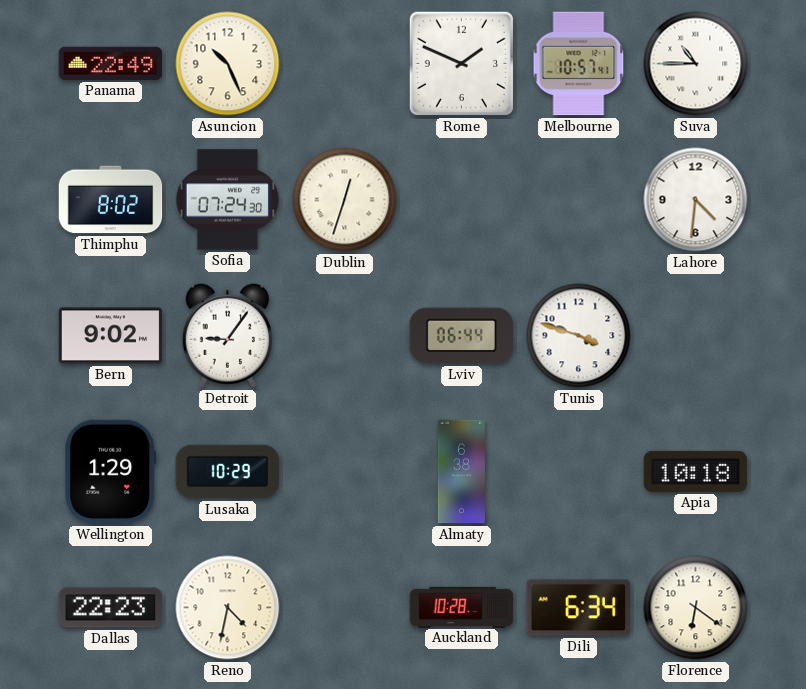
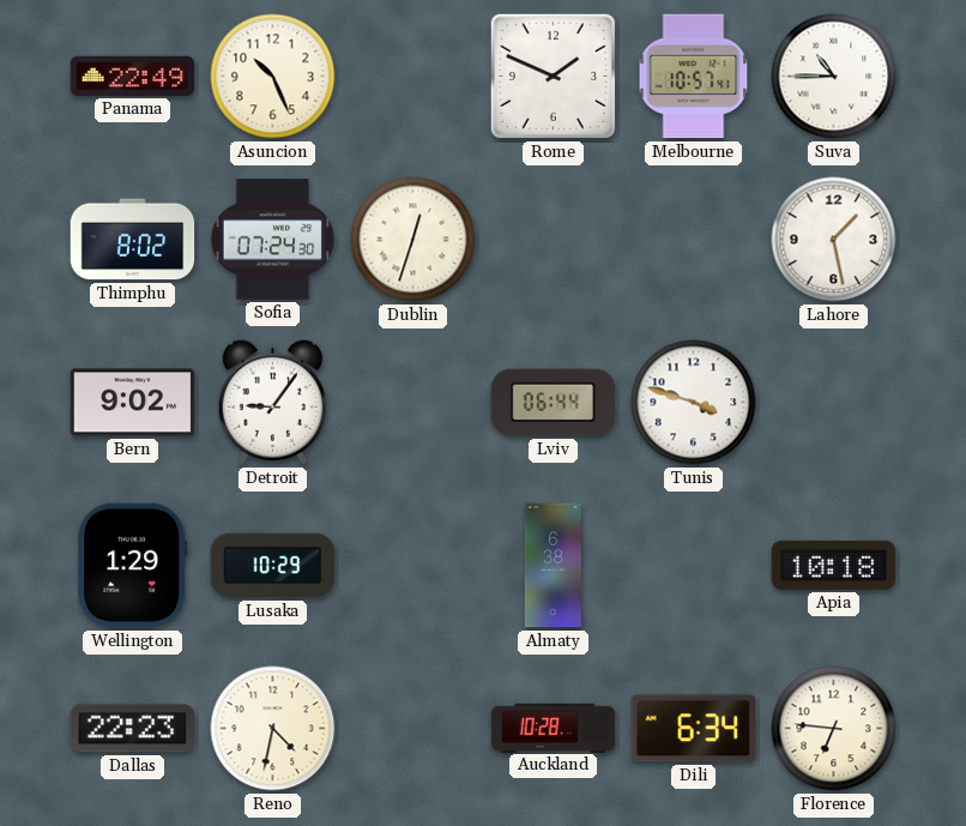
Lahore: 4:31 -> 1:28 (834, 240)
Florence: 6:21 -> 6:46 (834, 729)
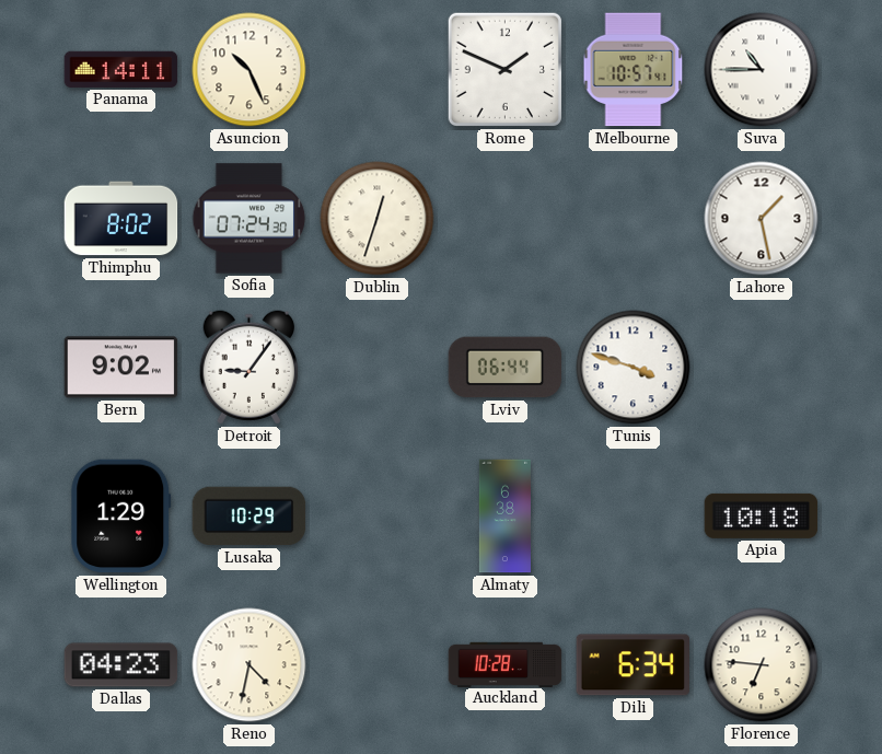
Panama: 22:49 -> 14:11 (121, 69)
Dallas: 22:23 -> 04:23 (121, 665)
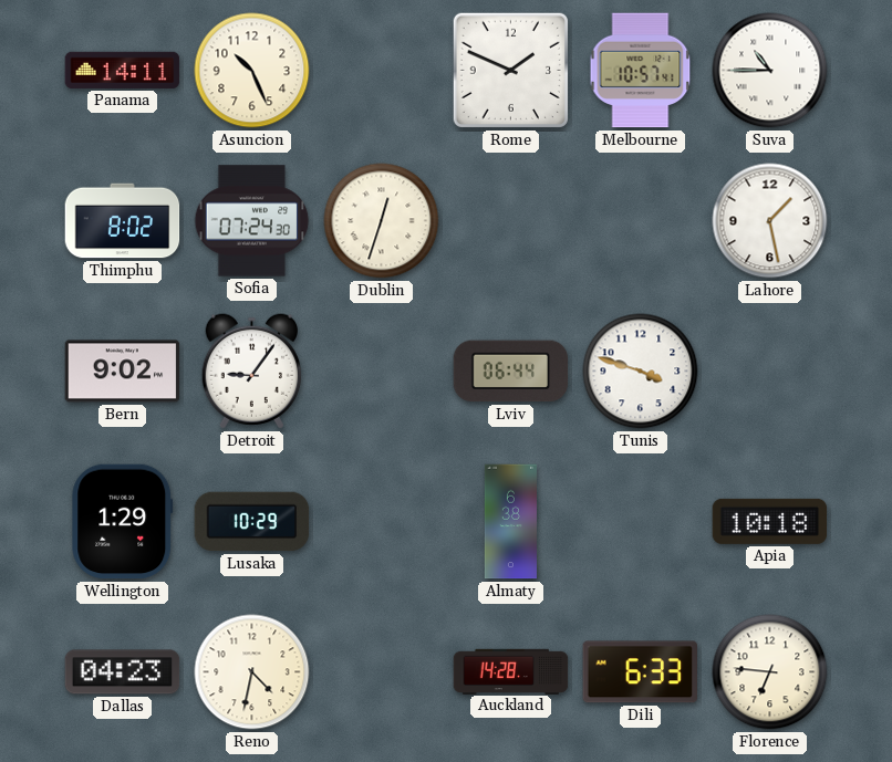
Auckland: 10:28 -> 14:28 (511, 671)
Dili: 6:34 -> 6:33 (640, 672)
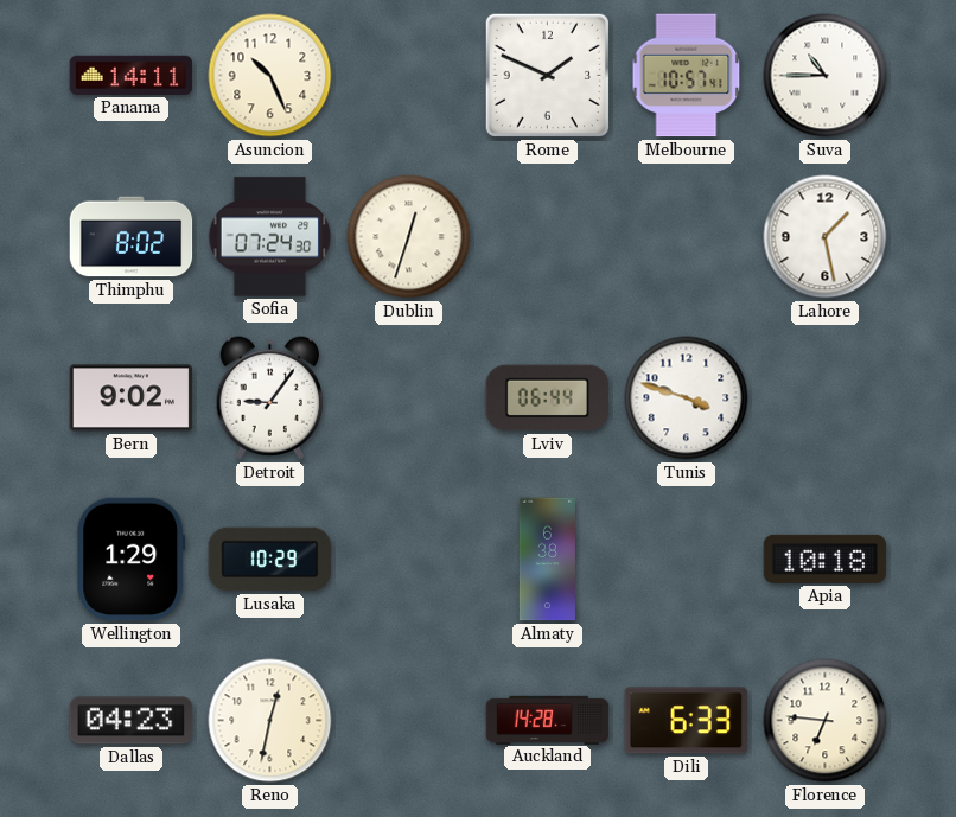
Reno: 4:32 -> 12:32 (270, 721)
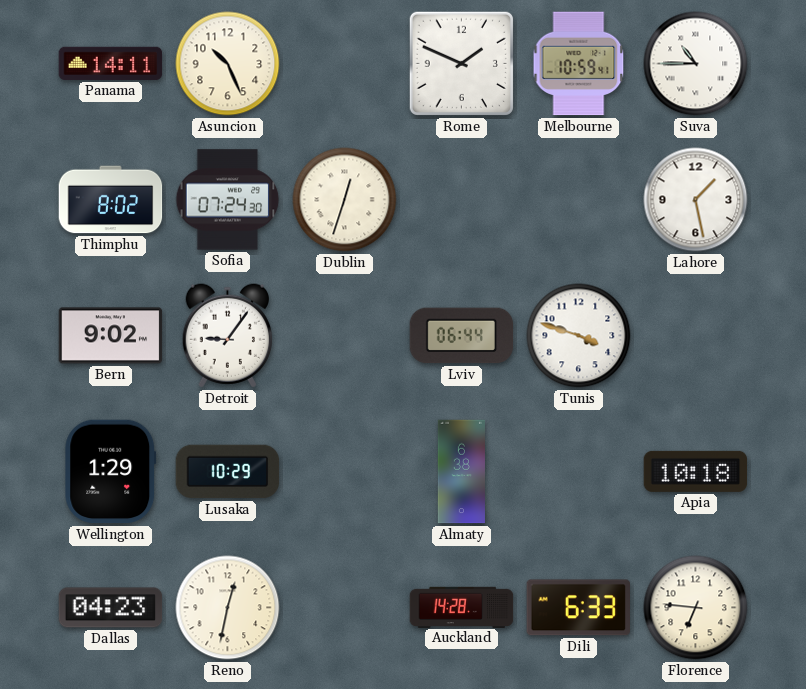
Melbourne: 10:57 -> 10:59 (579, 64)
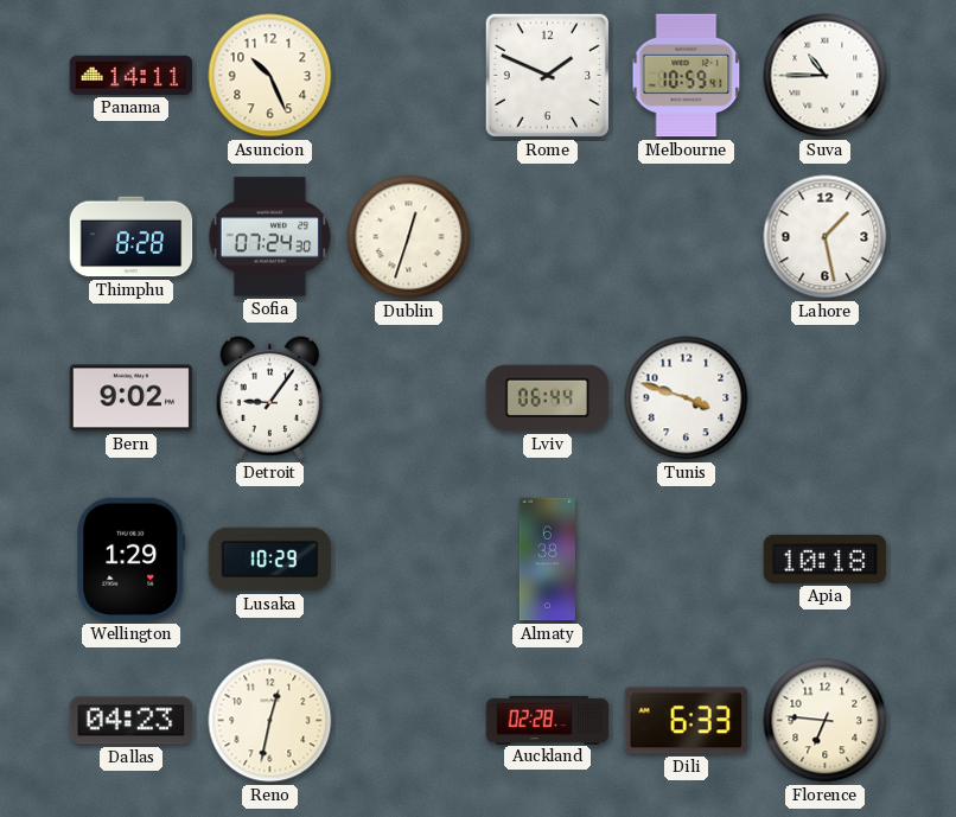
Thimphu: 8:02 -> 8:28 (132, 237)
Auckland: 14:28 -> 02:28 (548, 720)
